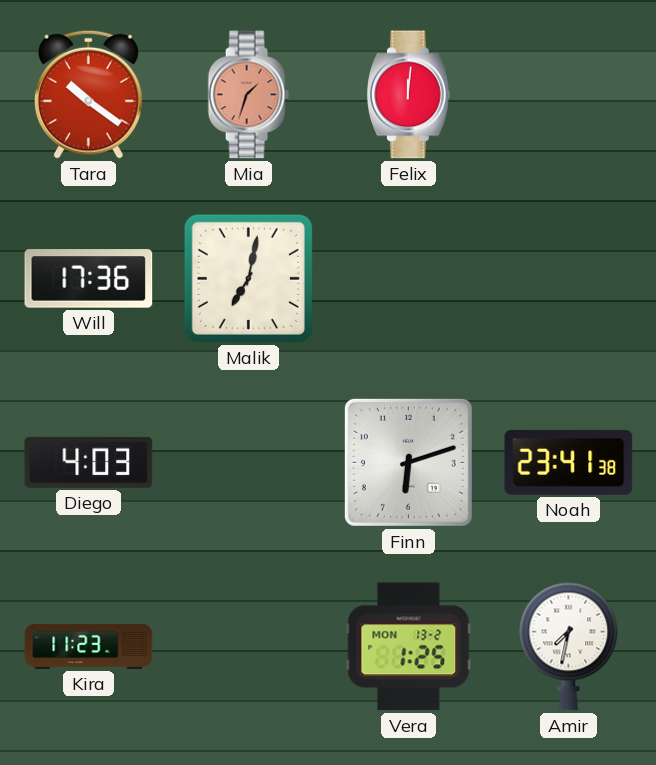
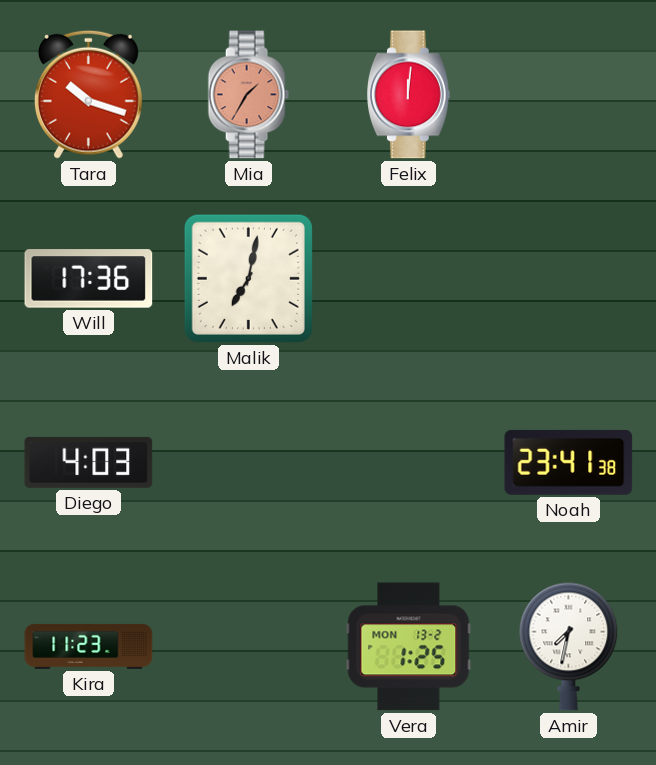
Tara: 10:21 -> 10:18 (88, 94)
Mia: 1:33 -> 1:35 (248, 95)
Finn: 6:12 -> none (408, 462)
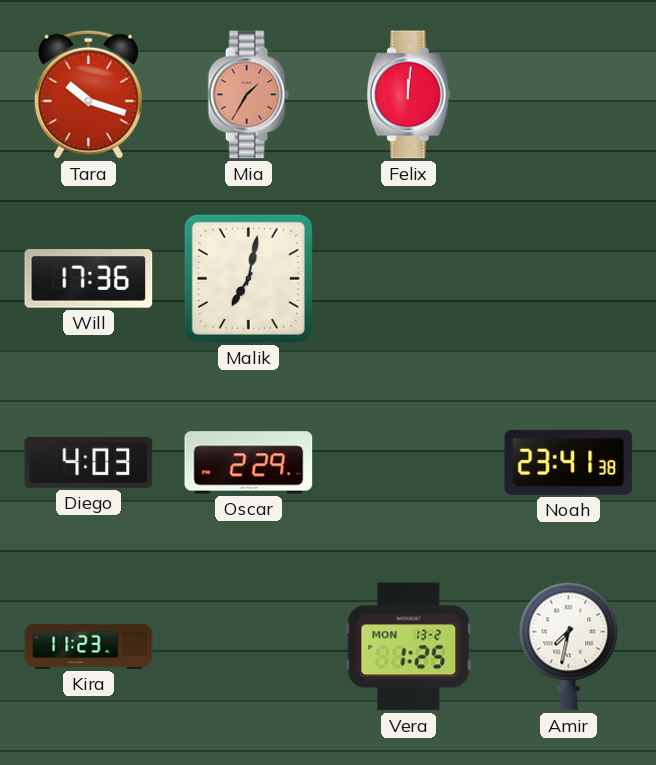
Oscar: none -> 2:29 (249, 463)
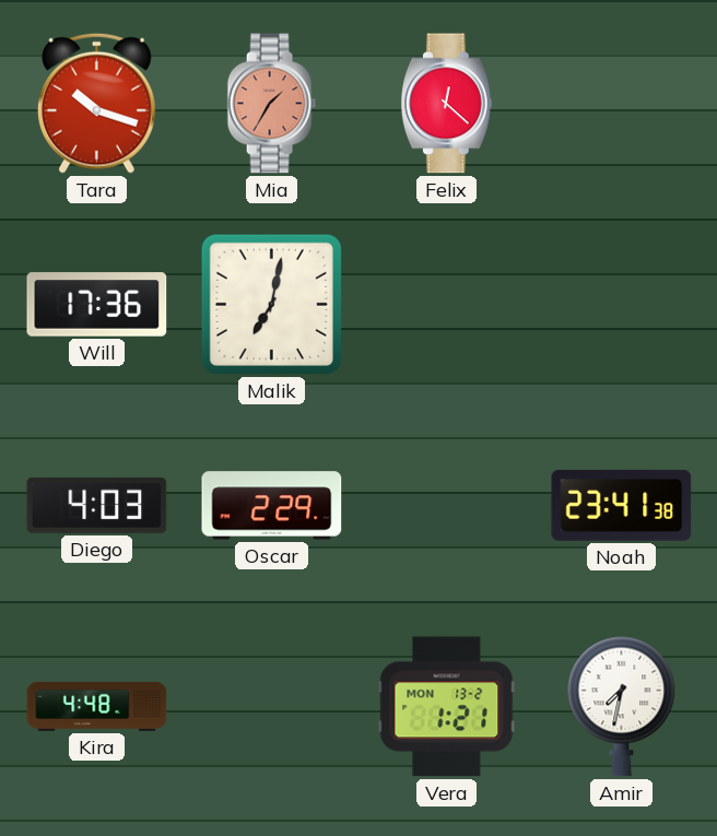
Felix: 12:01 -> 12:22 (447, 104)
Kira: 11:23 -> 4:48 (97, 706)
Vera: 1:25 -> 1:21 (447, 707)
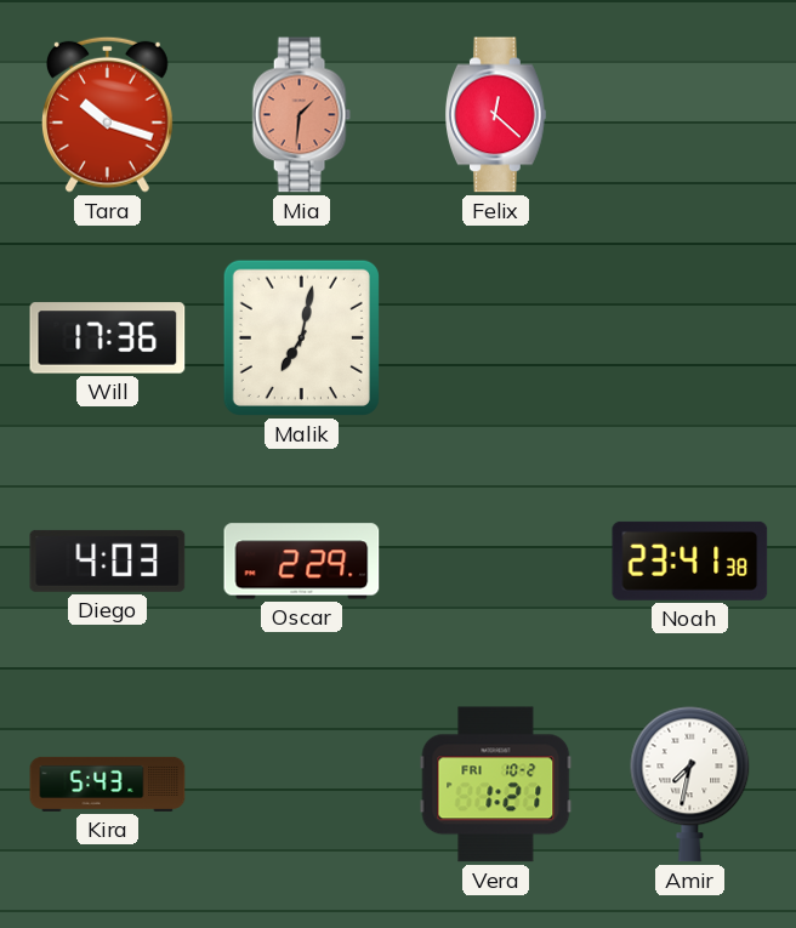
Mia: 1:35 -> 1:31 (301, 115)
Kira: 4:48 -> 5:43 (108, 784)
Vera date: MON 13-2 -> FRI 10-2 (496, 785)
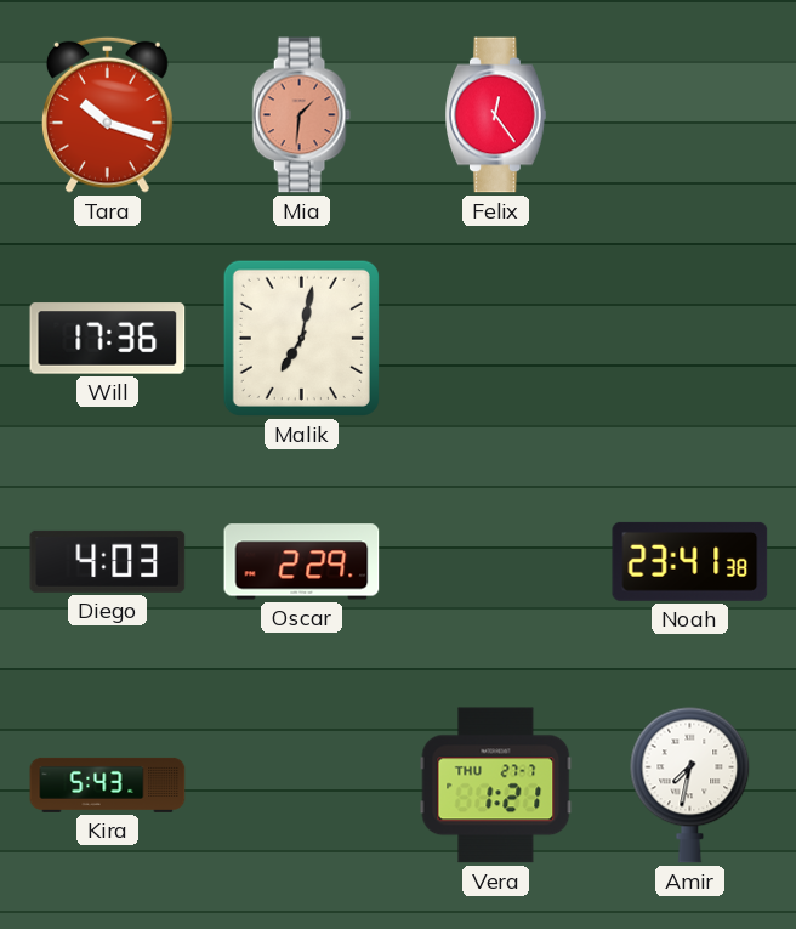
Felix: 12:22 -> 12:24 (496, 115)
Vera date: FRI 10-2 -> THU 27-7 (496, 786)
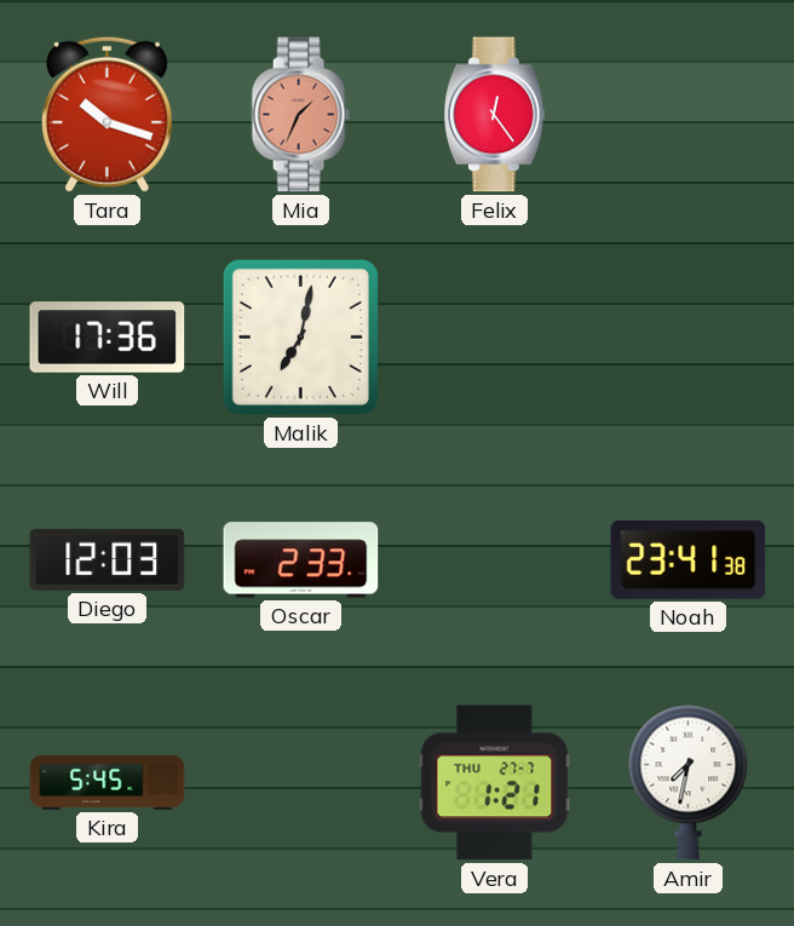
Mia: 1:31 -> 1:34 (300, 115)
Diego: 4:03 -> 12:03 (108, 559)
Oscar: 2:29 -> 2:33 (301, 560)
Kira: 5:43 -> 5:45 (108, 782)
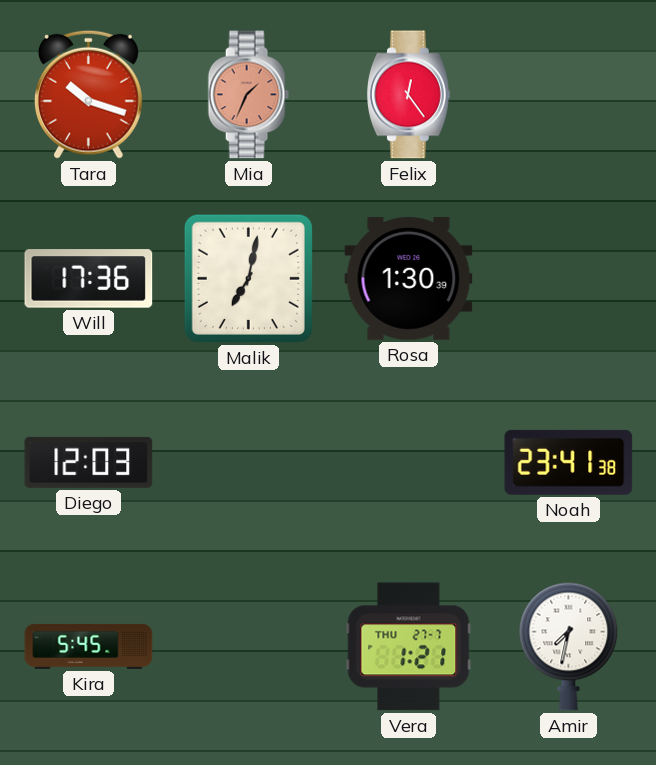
Rosa: none -> 1:30 (409, 278)
Oscar: 2:33 -> none (301, 560)
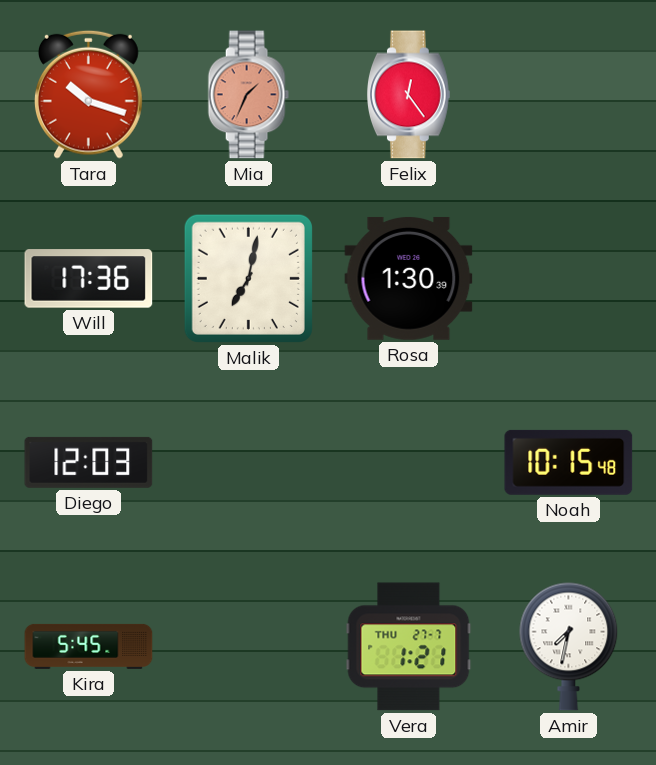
Noah: 23:41 -> 10:15 (569, 462)
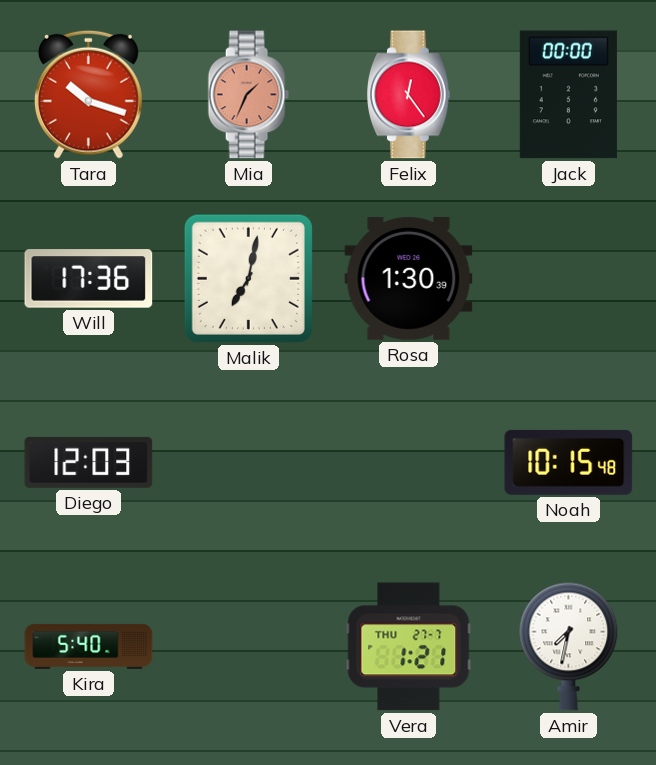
Jack: none -> 00:00 (568, 95)
Kira: 5:45 -> 5:40 (89, 646)
